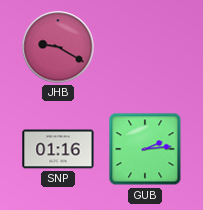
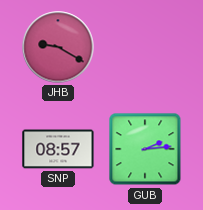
SNP: 01:16 -> 08:57 (58, 149)
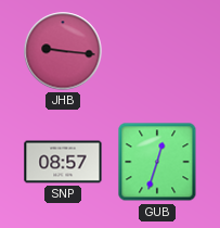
JHB: 9:20 -> 9:16 (63, 51)
GUB: 2:14 -> 12:33 (157, 162)
